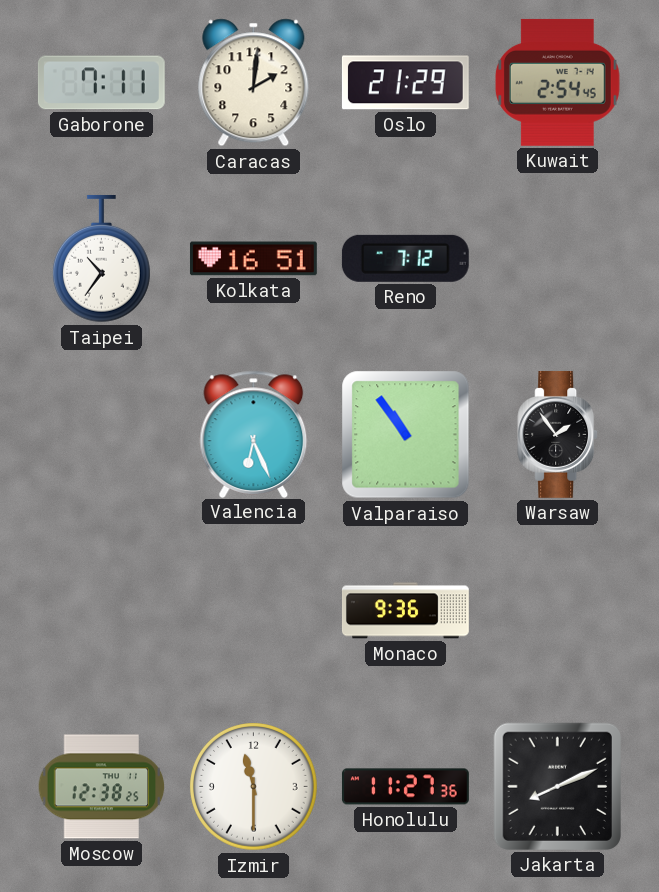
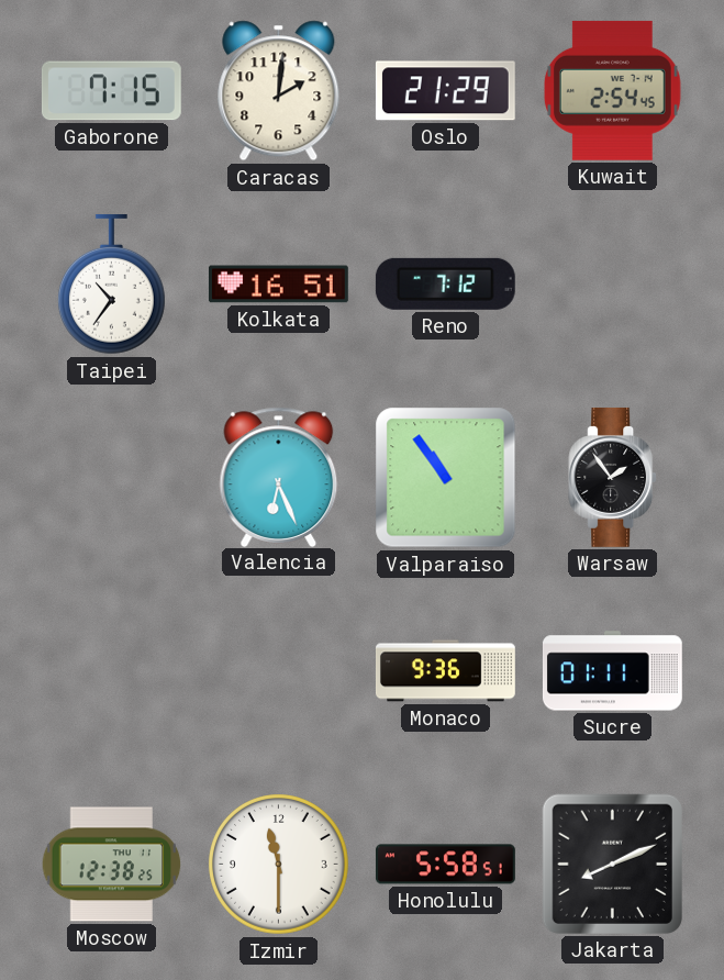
Gaborone: 7:11 -> 7:15 (111, 91)
Sucre: none -> 01:11 (612, 671)
Honolulu: 11:27 -> 5:58 (445, 865)
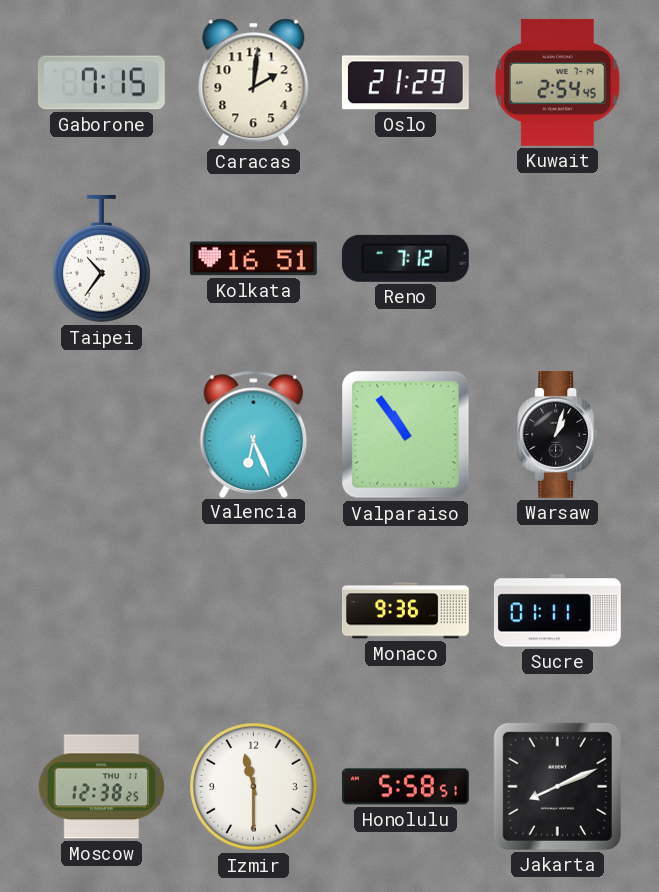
Warsaw: 1:54 -> 1:03 (558, 434)
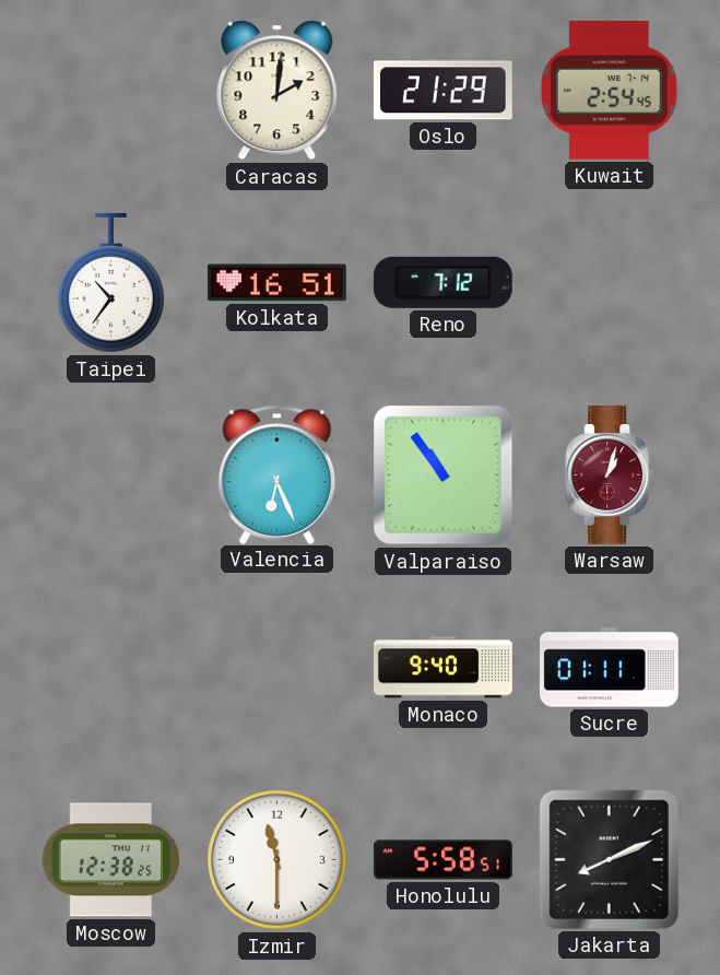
Gaborone: 7:15 -> none (101, 83)
Warsaw dial: black -> burgundy (610, 474)
Monaco: 9:36 -> 9:40 (442, 668)
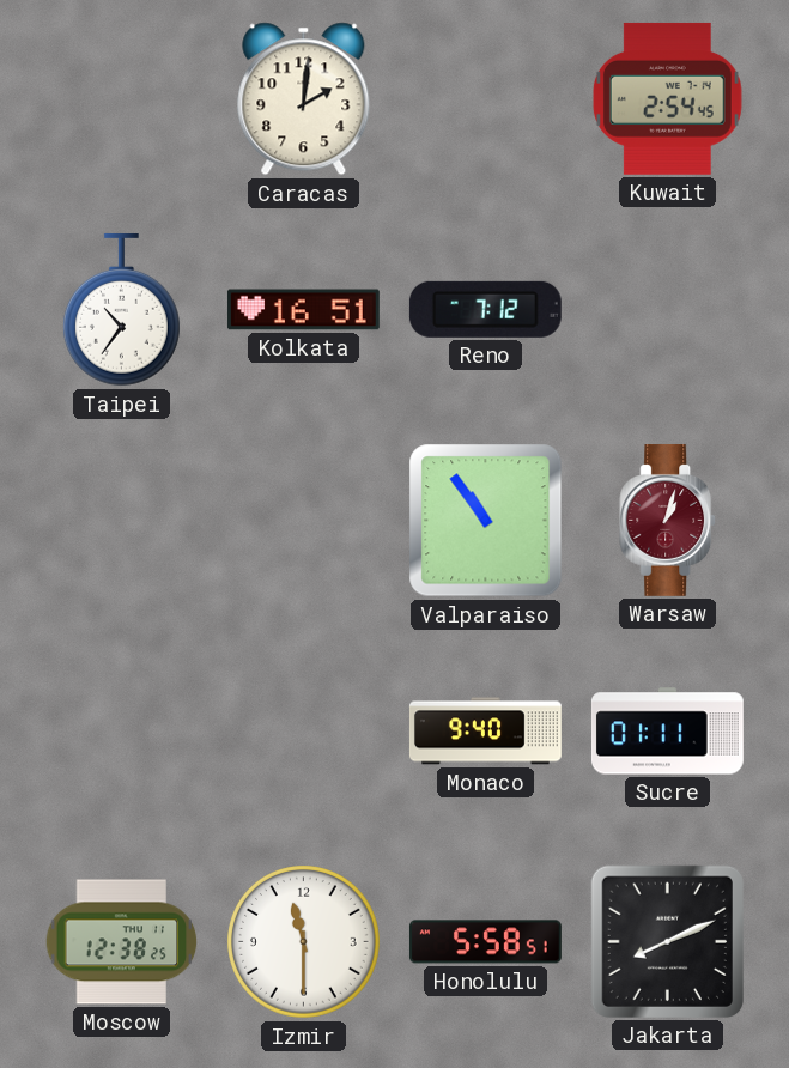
Oslo: 21:29 -> none (442, 91)
Valencia: 6:26 -> none (278, 474)
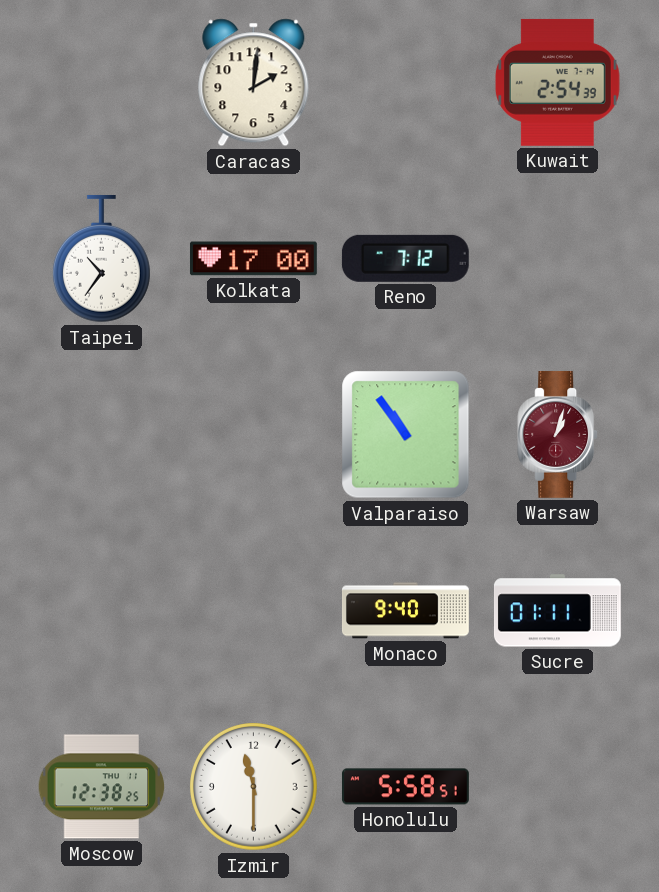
Kuwait: 2:54:45 -> 2:54:39 (557, 82)
Kolkata: 16:51 -> 17:00 (253, 259)
Jakarta: 8:11 -> none (667, 941)
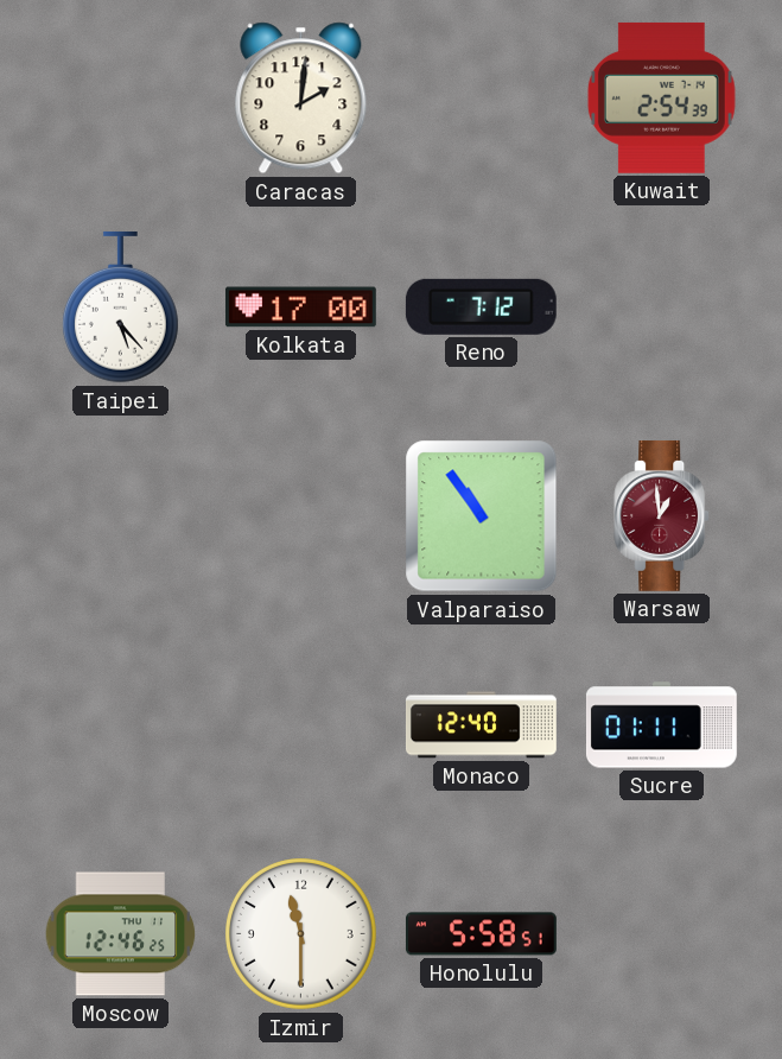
Taipei: 10:36 -> 5:23 (120, 307)
Warsaw: 1:03 -> 12:59 (662, 515)
Monaco: 9:40 -> 12:40 (481, 725)
Moscow: 12:38 -> 12:46 (121, 934)
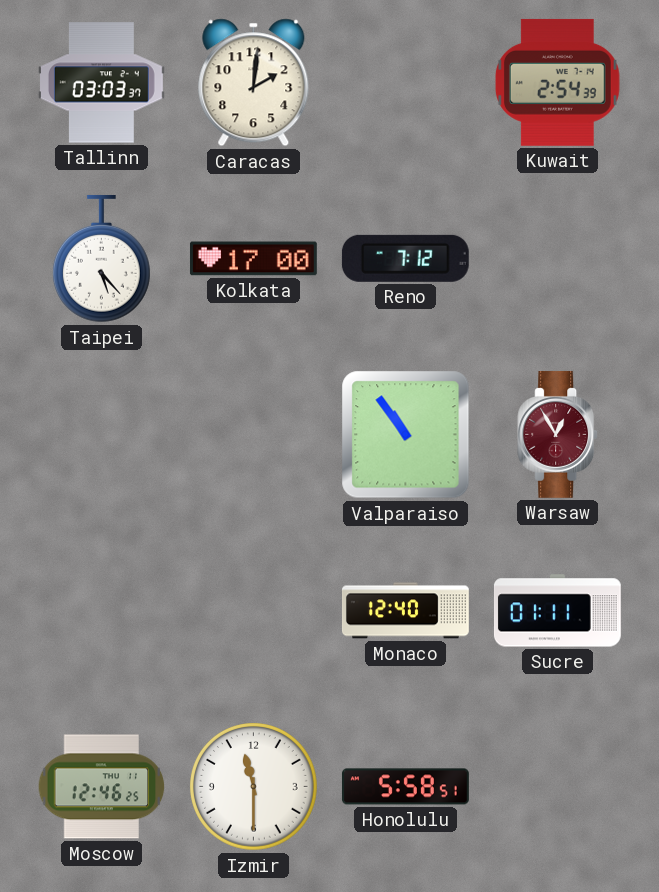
Tallinn: none -> 03:03 (101, 83)
Warsaw: 12:59 -> 12:55 (558, 434)
